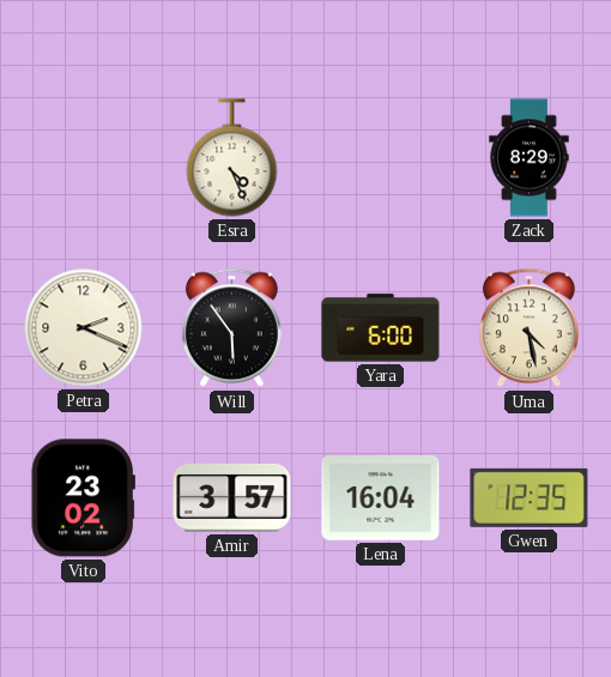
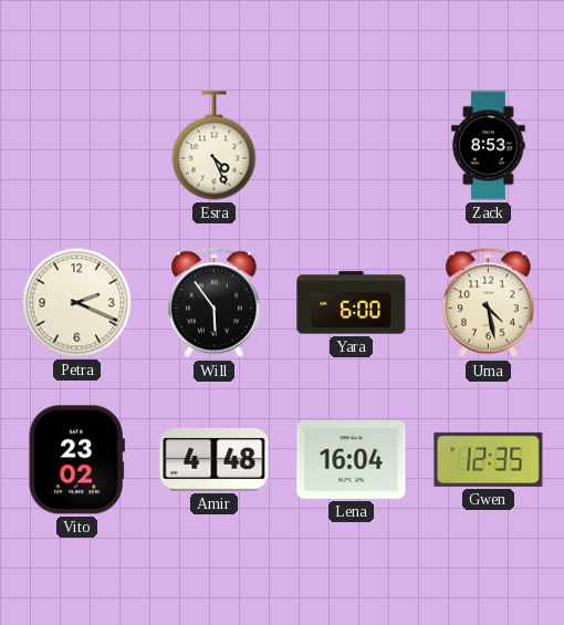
Zack: 8:29 -> 8:53 (489, 146)
Amir: 3:57 -> 4:48 (215, 459)
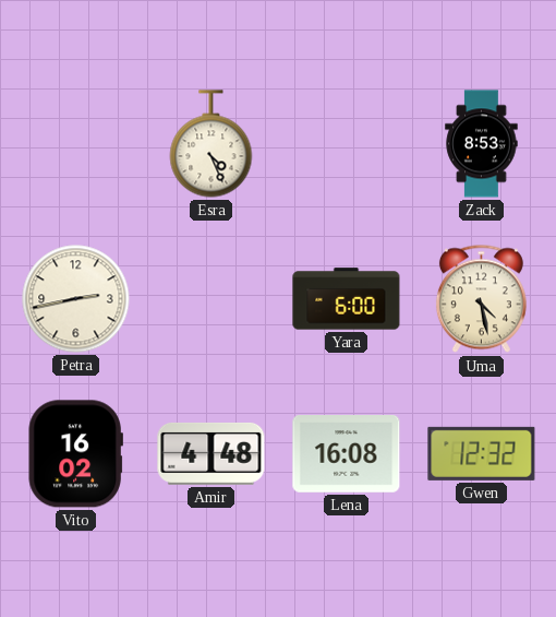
Petra: 2:19 -> 2:43 (76, 299)
Will: 5:54 -> none (213, 303)
Vito: 23:02 -> 16:02 (75, 454)
Lena: 16:04 -> 16:08 (347, 454)
Gwen: 12:35 -> 12:32 (482, 453)
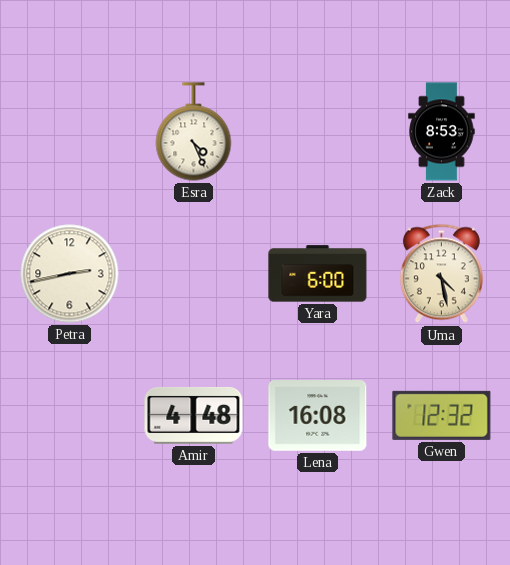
Vito: 16:02 -> none (75, 454)
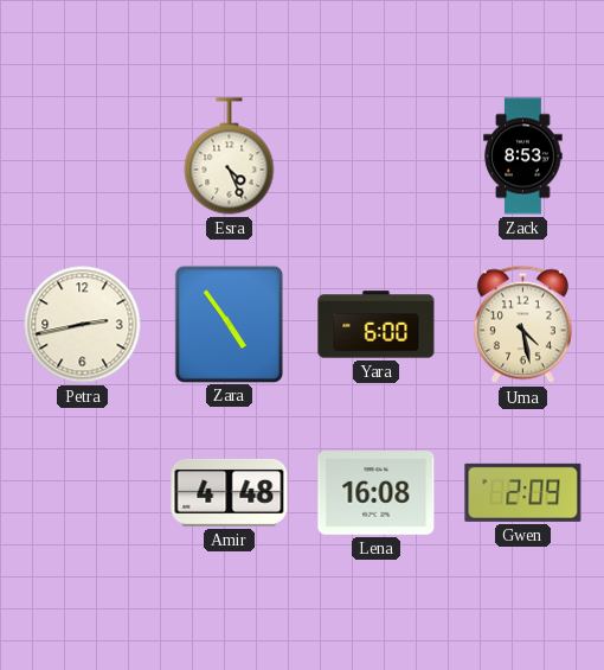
Zara: none -> 4:54 (229, 324)
Gwen: 12:32 -> 2:09 (523, 492)
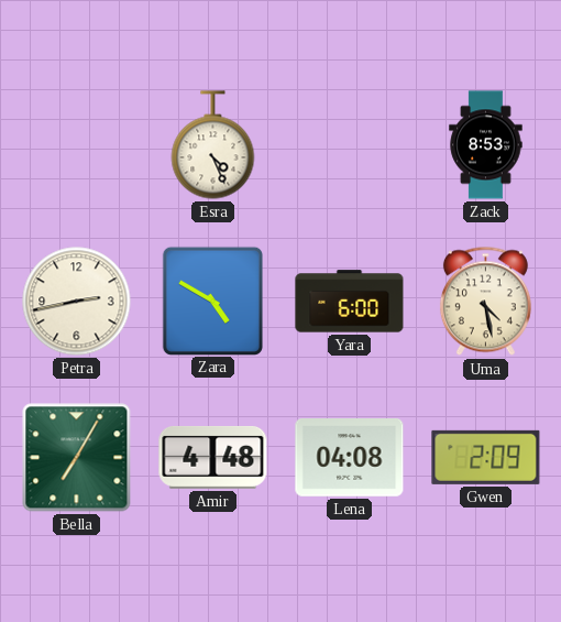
Zara: 4:54 -> 4:50 (212, 301)
Bella: none -> 7:05 (77, 458)
Lena: 16:08 -> 04:08 (350, 458)
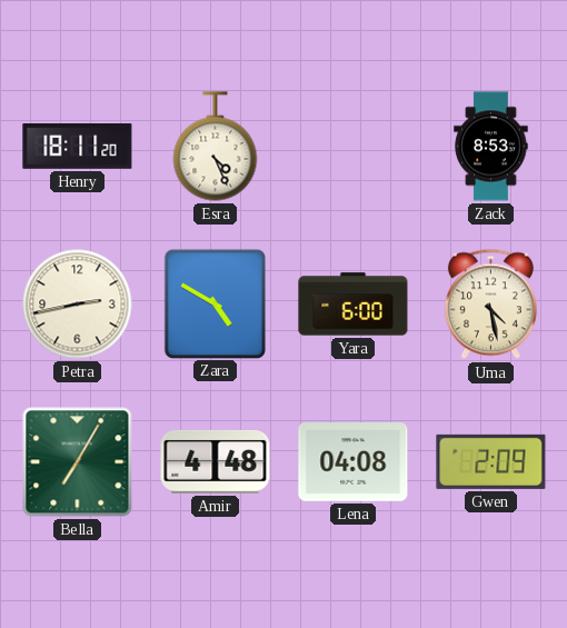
Henry: none -> 18:11 (78, 147)
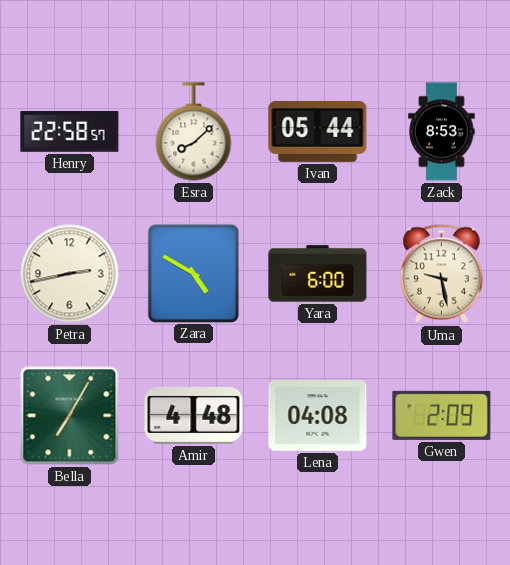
Henry: 18:11 -> 22:58 (70, 132)
Esra: 4:26 -> 8:08 (194, 132)
Ivan: none -> 05:44 (318, 131)
Uma: 4:28 -> 9:28 (441, 274)
